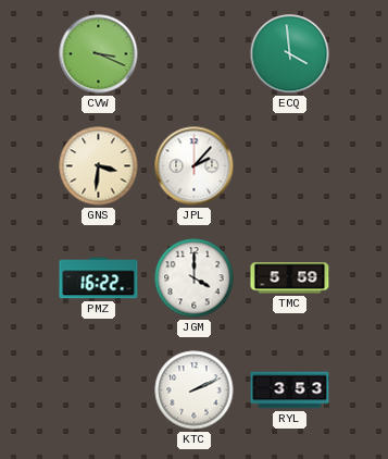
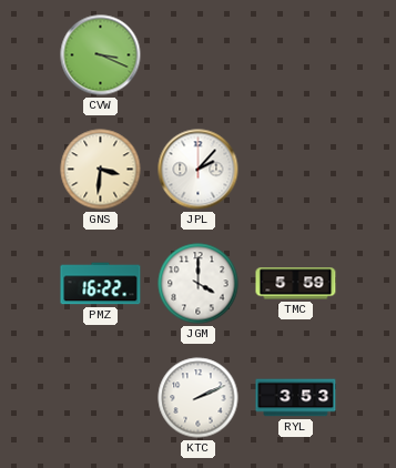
ECQ: 3:59 -> none (290, 54)
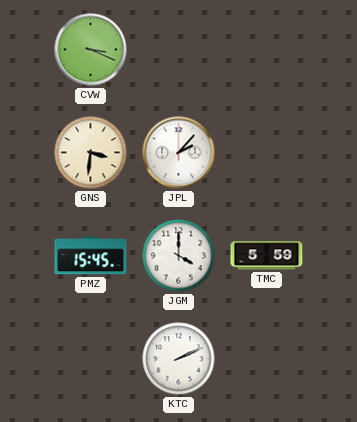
PMZ: 16:22 -> 15:45 (91, 256)
RYL: 3:53 -> none (296, 398)
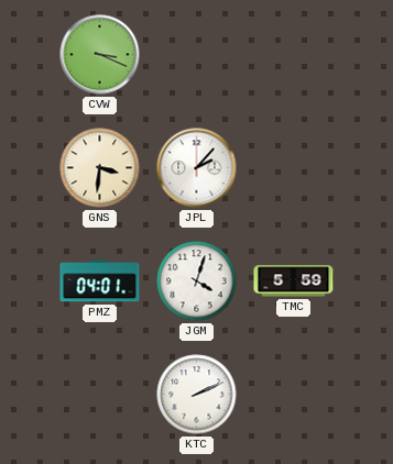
PMZ: 15:45 -> 04:01 (100, 281)
JGM: 4:00 -> 4:03 (197, 281)
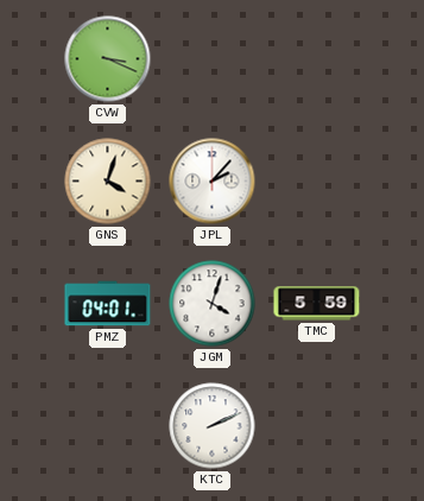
GNS: 3:31 -> 4:03 (108, 182)
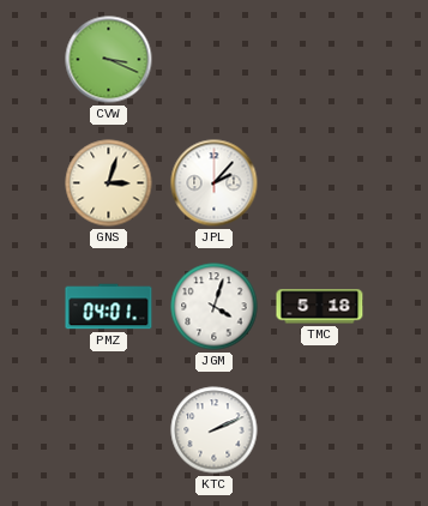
GNS: 4:03 -> 3:03 (109, 183)
TMC: 5:59 -> 5:18 (320, 307)
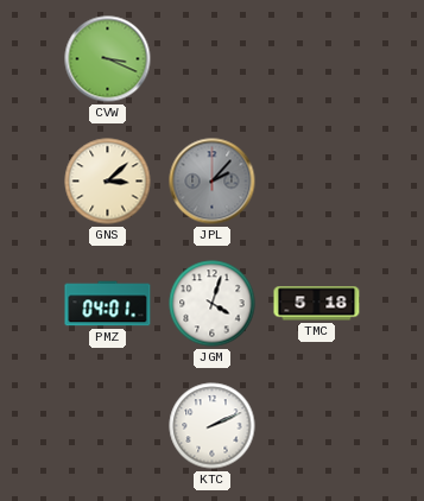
GNS: 3:03 -> 3:08 (108, 182)
JPL dial: white -> grey (213, 182)
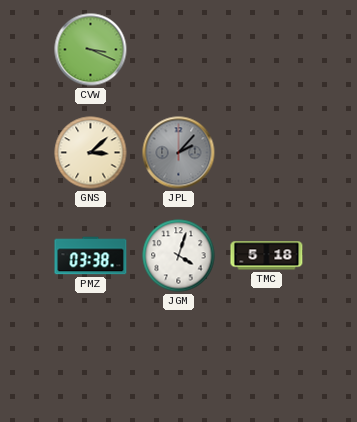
PMZ: 04:01 -> 03:38 (91, 256)
KTC: 2:11 -> none (213, 426)
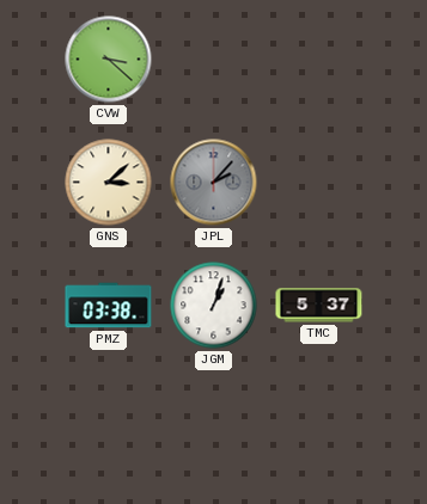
CVW: 3:19 -> 3:22 (109, 60)
JGM: 4:03 -> 1:03 (214, 306)
TMC: 5:18 -> 5:37 (319, 306)
